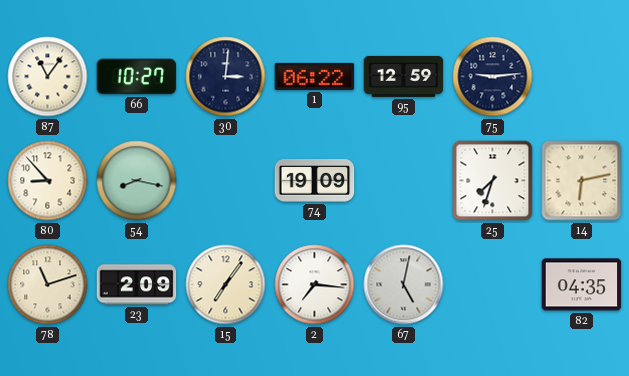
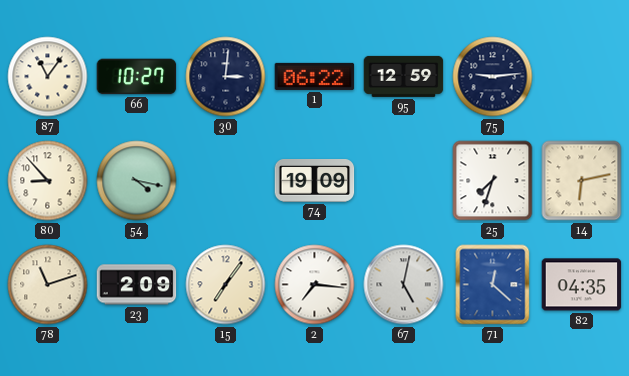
54: 8:17 -> 4:17 (137, 181)
71: none -> 12:22 (493, 285)
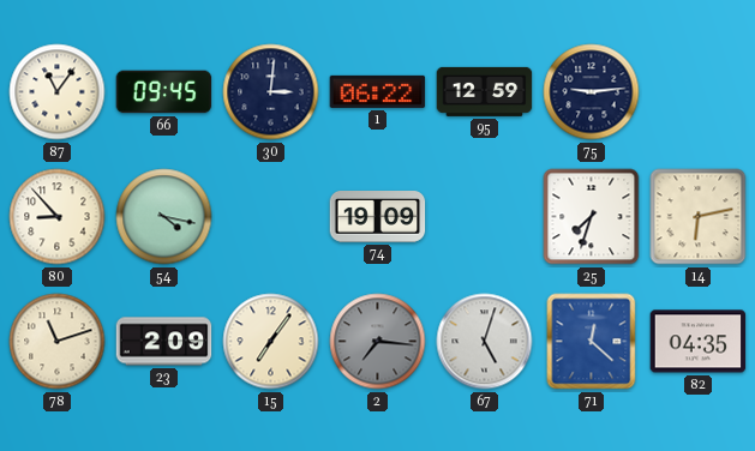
66: 10:27 -> 09:45 (164, 92)
2 dial: white -> grey (378, 342)
67: 5:02 -> 5:03 (485, 342)
